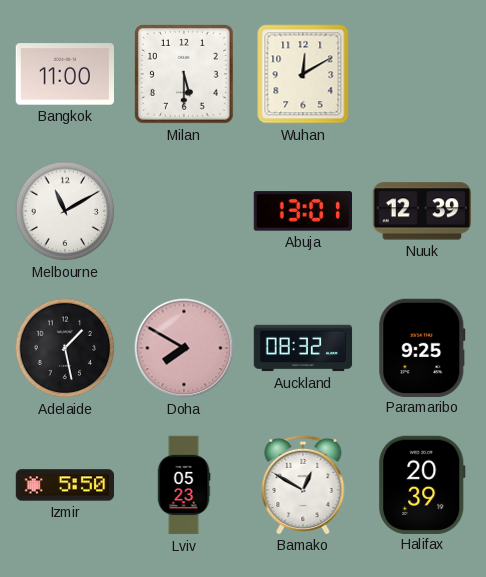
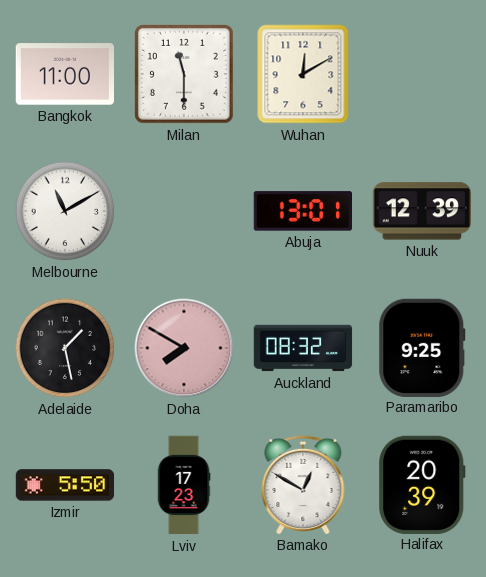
Milan: 5:30 -> 11:30 (185, 75)
Lviv: 05:23 -> 17:23 (184, 485)
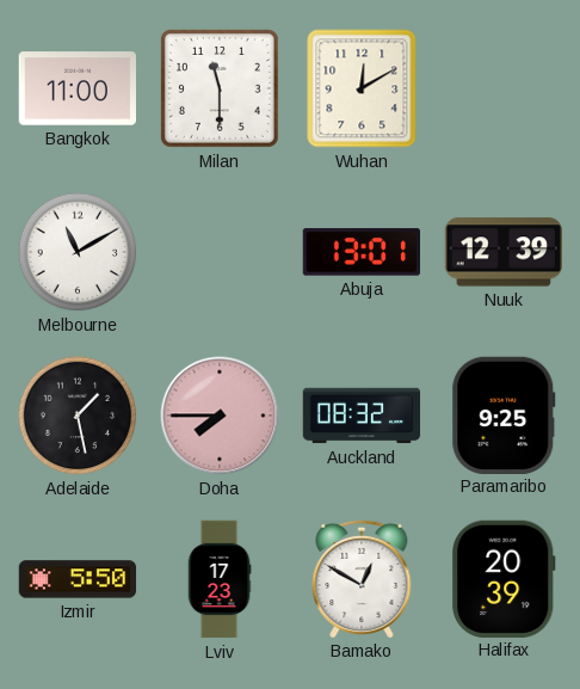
Doha: 7:50 -> 7:45 (220, 416)
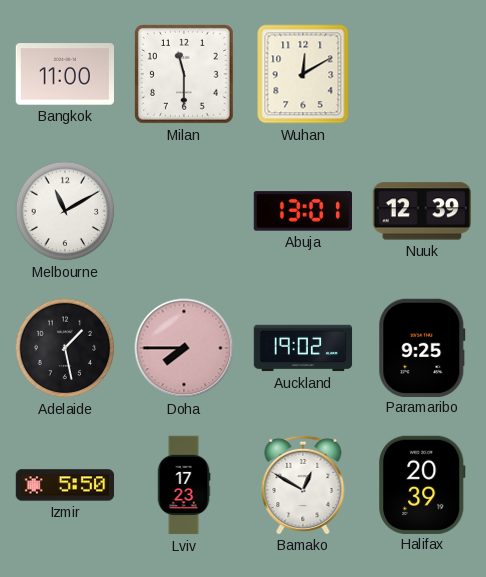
Auckland: 08:32 -> 19:02 (303, 348)
